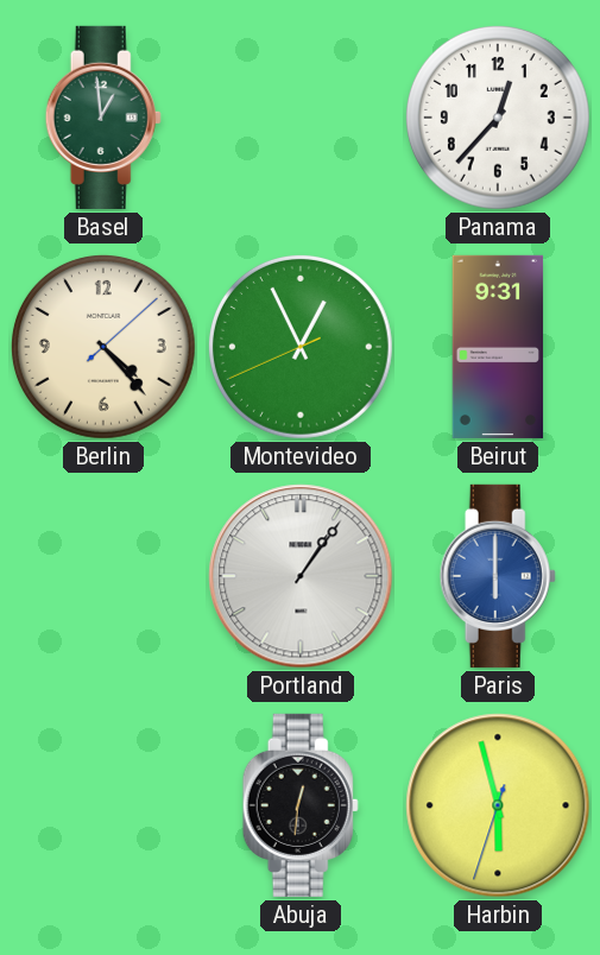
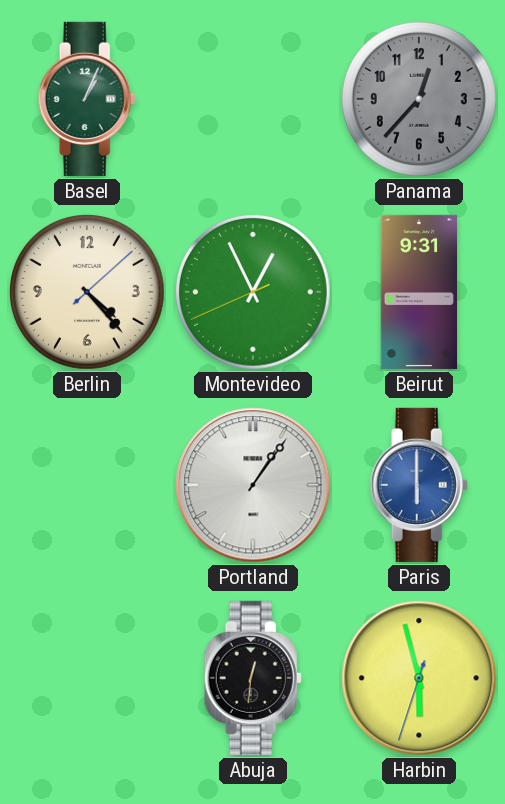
Basel: 12:59 -> 1:04 (87, 99)
Panama dial: white -> grey (419, 99)
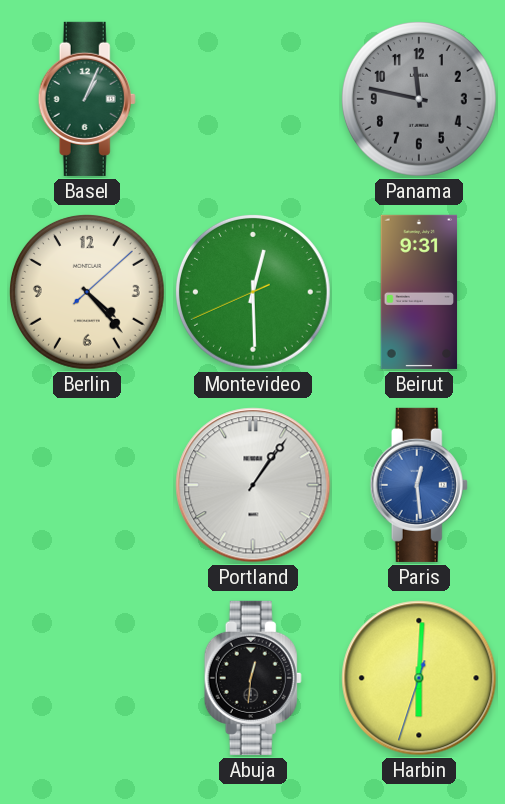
Panama: 12:37 -> 11:47 (419, 99)
Montevideo: 12:55 -> 12:29 (253, 292)
Paris: 6:00 -> 12:29 (419, 485)
Harbin: 5:57 -> 6:00 (419, 678)
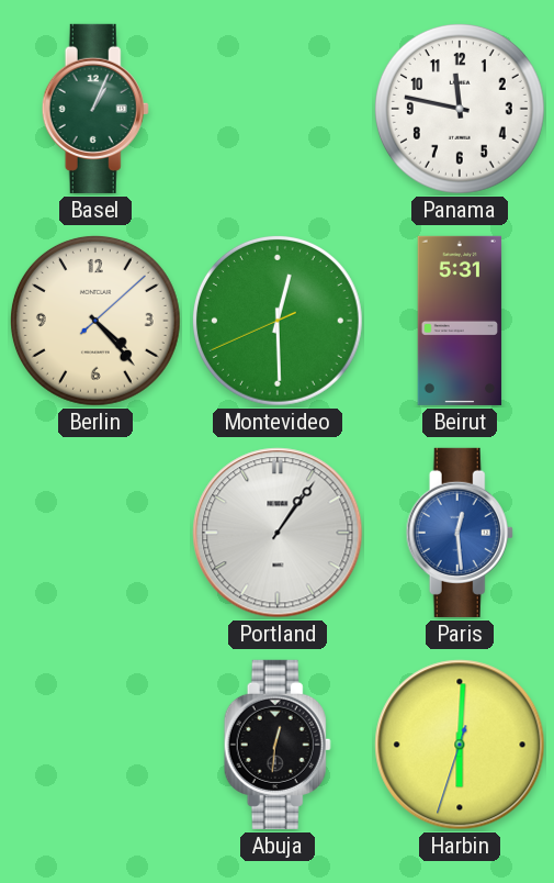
Panama dial: grey -> white (460, 109)
Beirut: 9:31 -> 5:31 (460, 321)
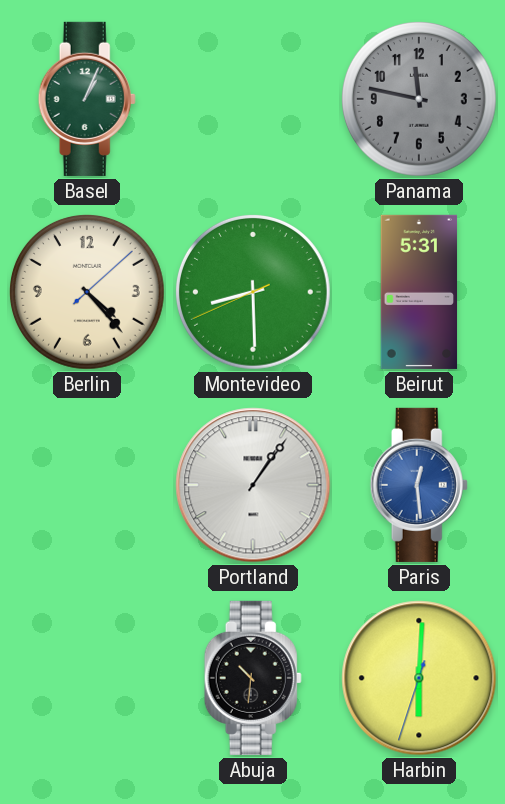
Panama dial: white -> grey (419, 99)
Montevideo: 12:29 -> 8:29 (253, 292)
Abuja: 12:31 -> 10:31 (253, 678)
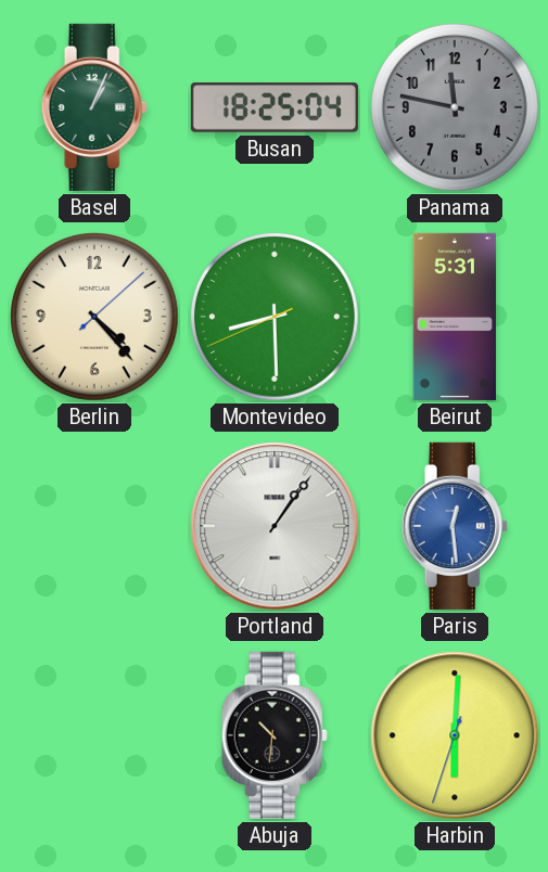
Busan: none -> 18:25 (275, 107)
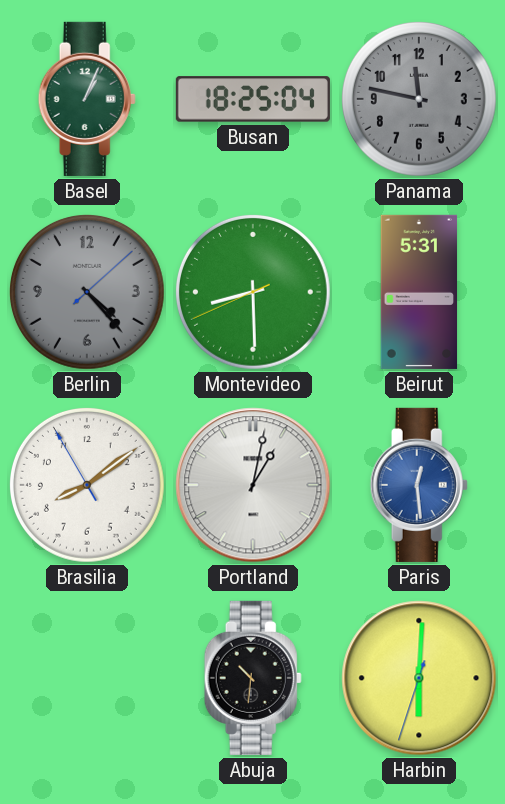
Berlin dial: cream -> grey (87, 292)
Brasilia: none -> 8:08 (87, 485)
Portland: 1:06 -> 1:02 (253, 485)
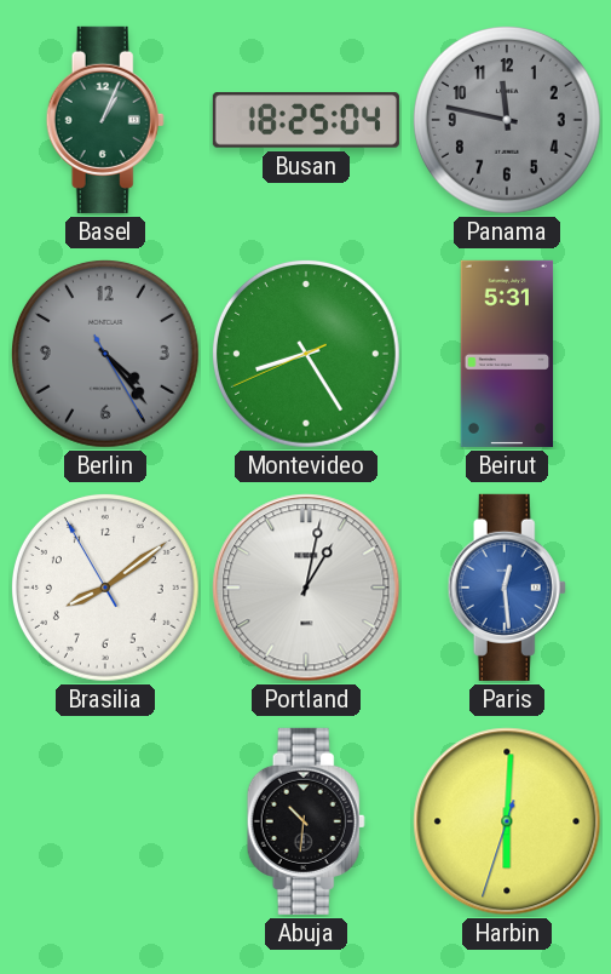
Berlin: 4:23:08 -> 4:23:25 (105, 354)
Montevideo: 8:29 -> 8:24 (306, 354)
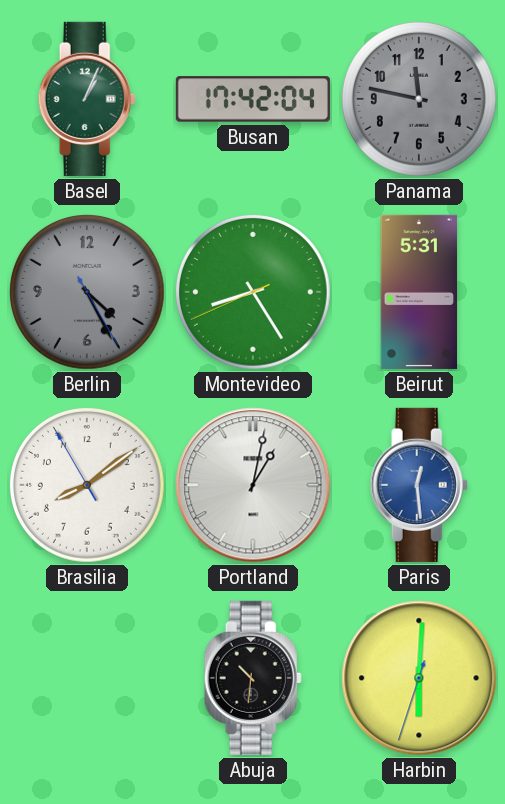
Busan: 18:25 -> 17:42 (253, 99)
Berlin: 4:23 -> 4:25 (87, 292)
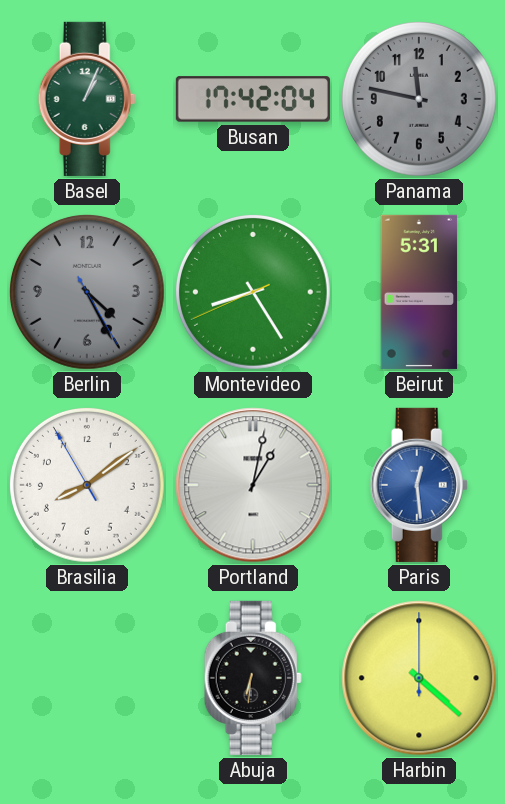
Abuja: 10:31 -> 6:31 (253, 678)
Harbin: 6:00 -> 4:22 (419, 678)
